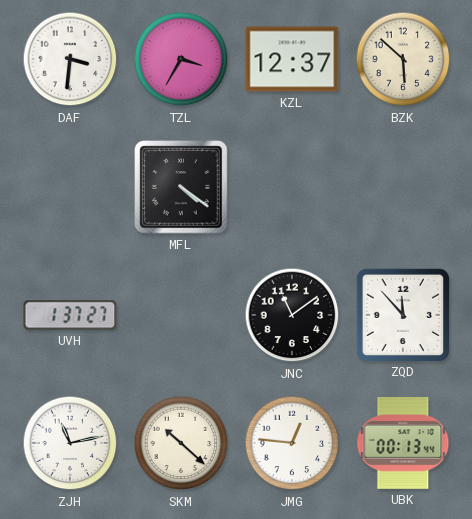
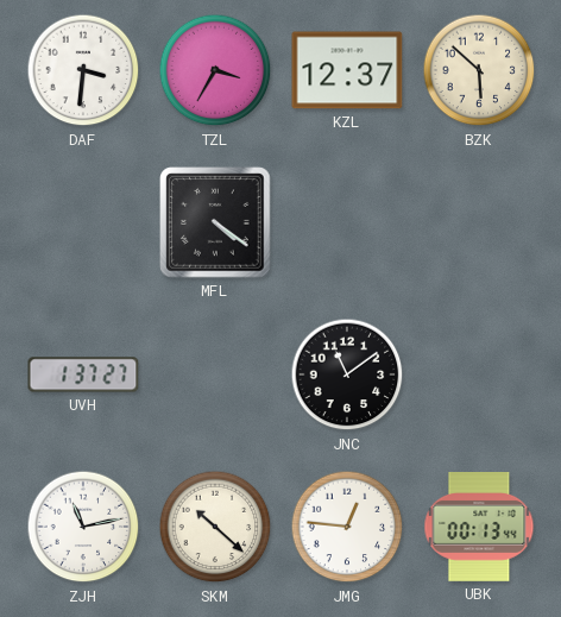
ZQD: 11:53 -> none (402, 314)
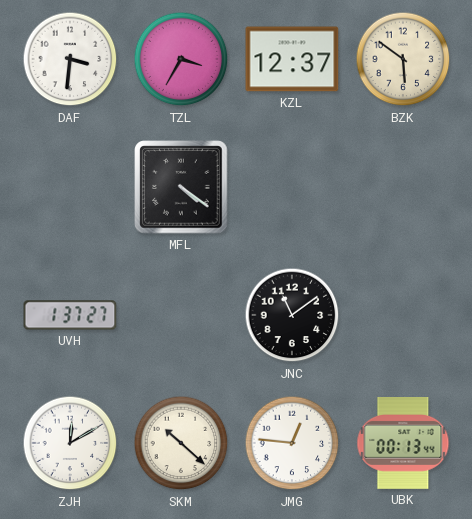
BZK: 5:52 -> 5:51 (403, 59)
ZJH: 11:13 -> 12:10 (70, 443)
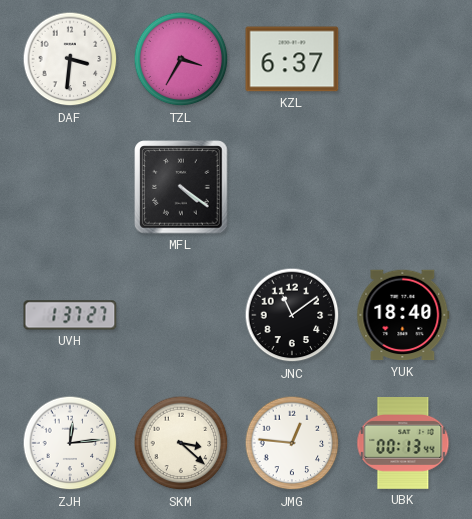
KZL: 12:37 -> 6:37 (292, 59)
BZK: 5:51 -> none (403, 59)
YUK: none -> 18:40 (403, 315)
ZJH: 12:10 -> 12:14 (70, 443)
SKM: 10:22 -> 3:22 (181, 443)
